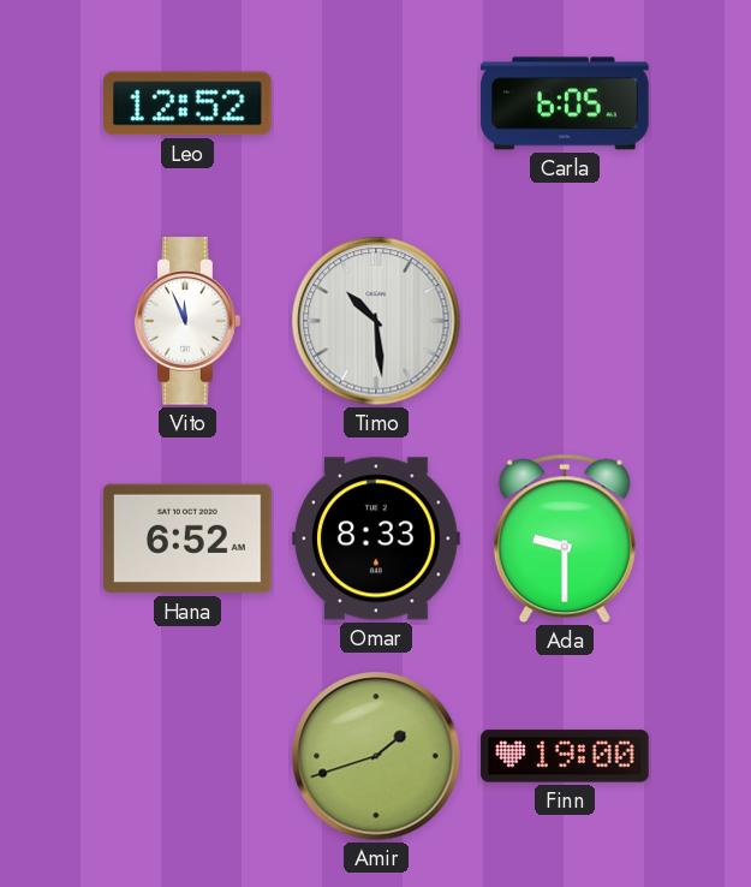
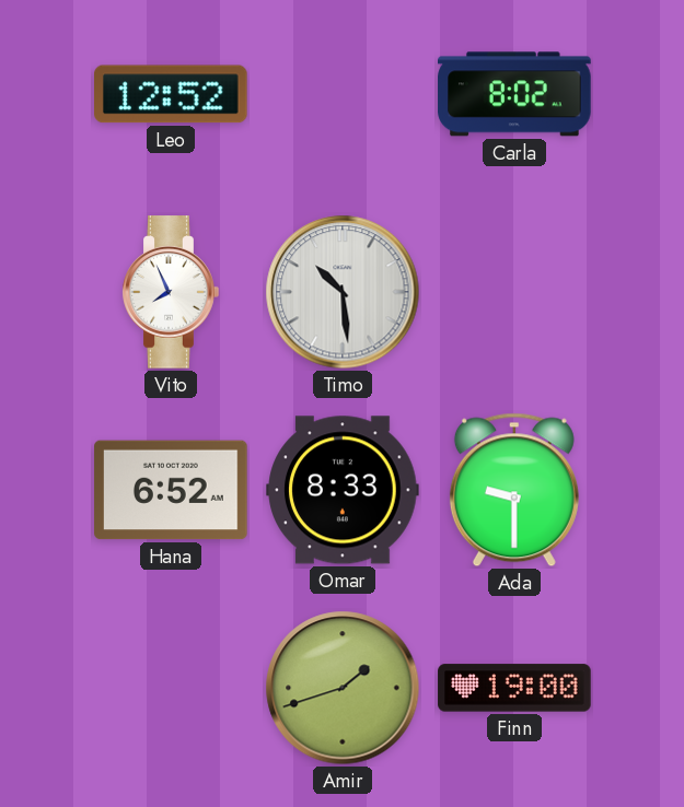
Carla: 6:05 -> 8:02 (514, 94)
Vito: 11:56 -> 7:56 (171, 292)
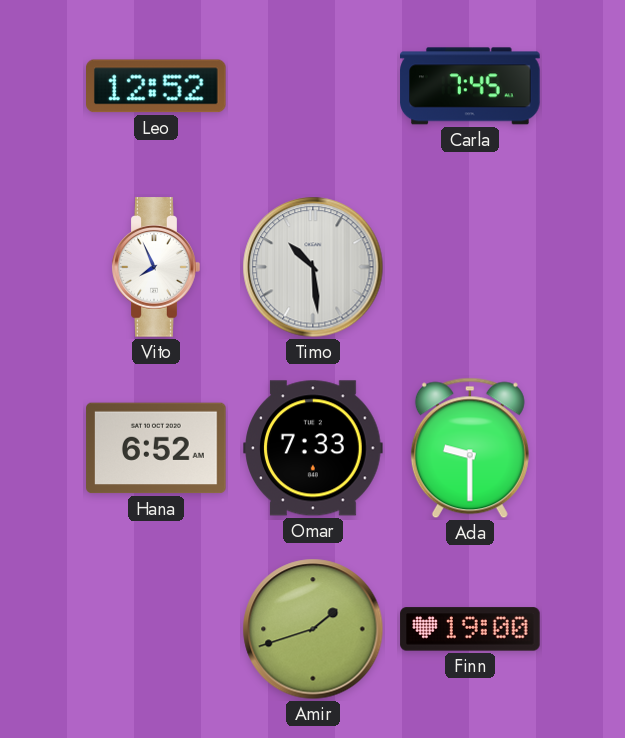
Carla: 8:02 -> 7:45 (470, 86)
Omar: 8:33 -> 7:33 (313, 448)
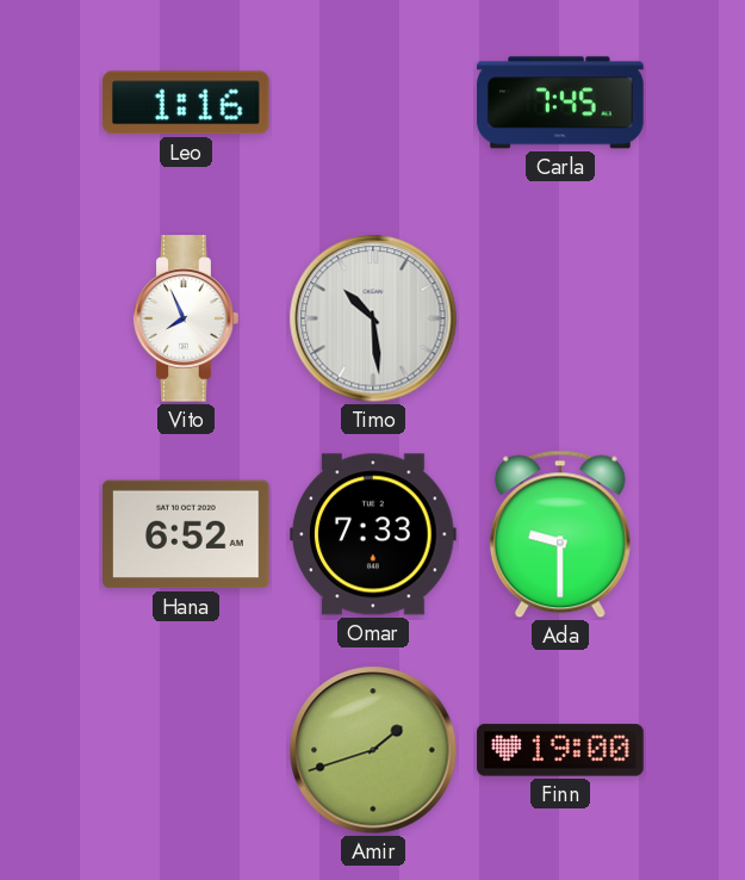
Leo: 12:52 -> 1:16 (187, 103)
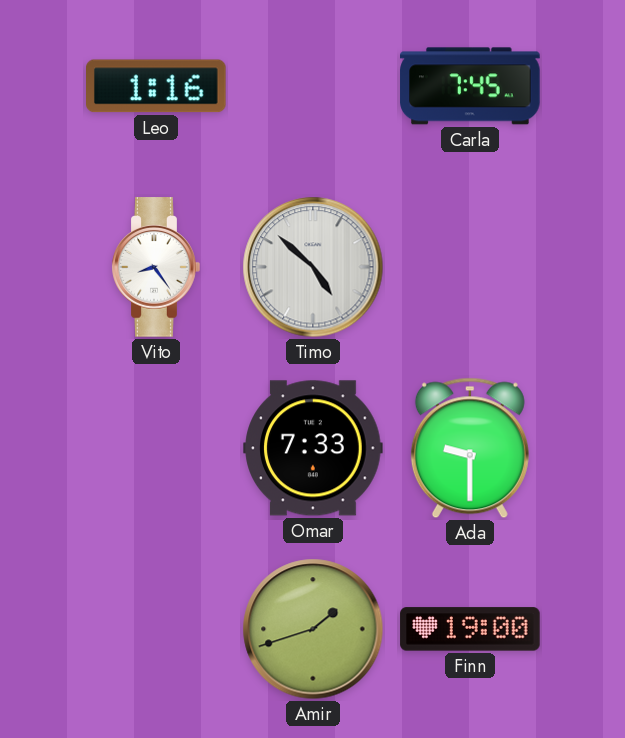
Vito: 7:56 -> 8:24 (156, 267)
Timo: 10:29 -> 4:52 (313, 267)
Hana: 6:52 -> none (186, 534)
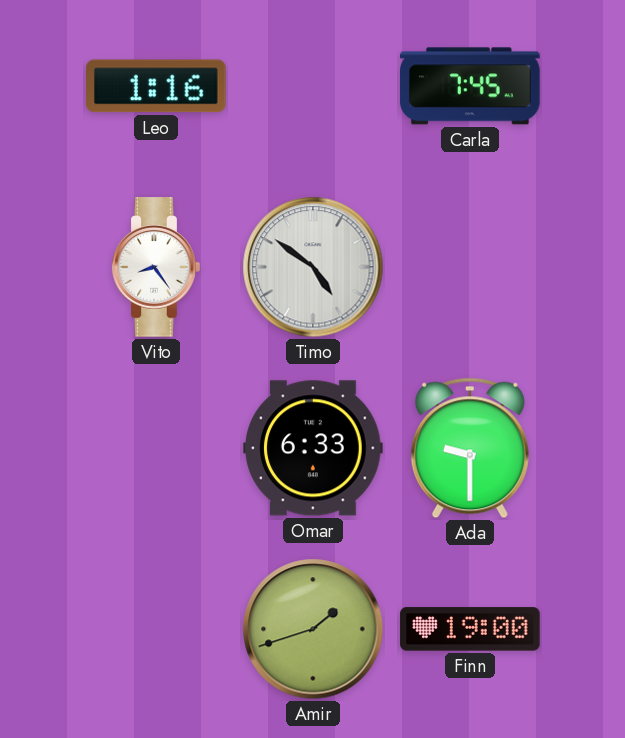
Timo: 4:52 -> 4:51 (313, 267)
Omar: 7:33 -> 6:33 (313, 448)
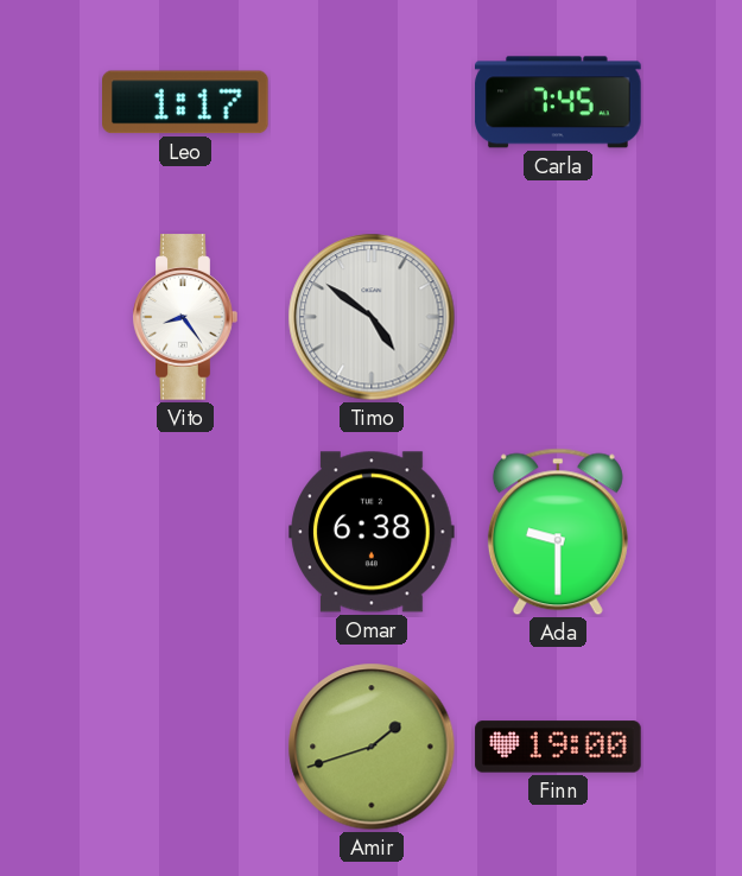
Leo: 1:16 -> 1:17 (186, 102)
Omar: 6:33 -> 6:38 (372, 532)
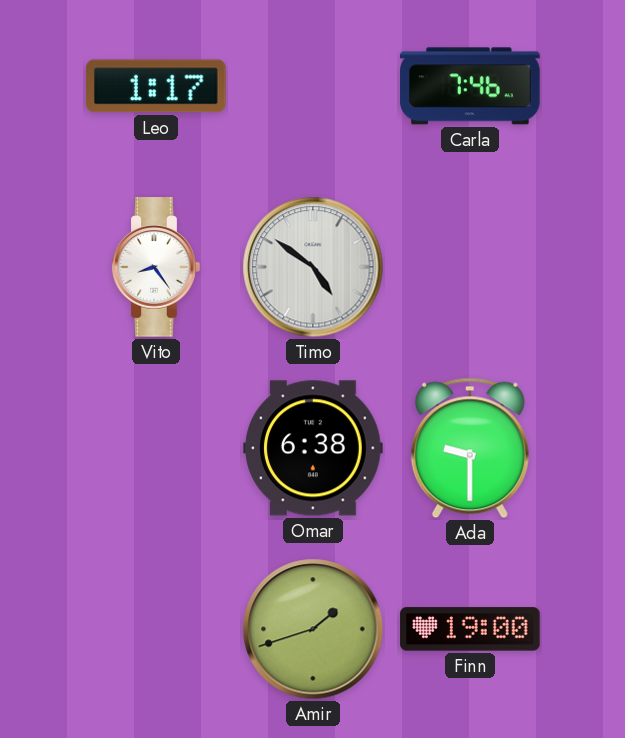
Carla: 7:45 -> 7:46 (470, 86)
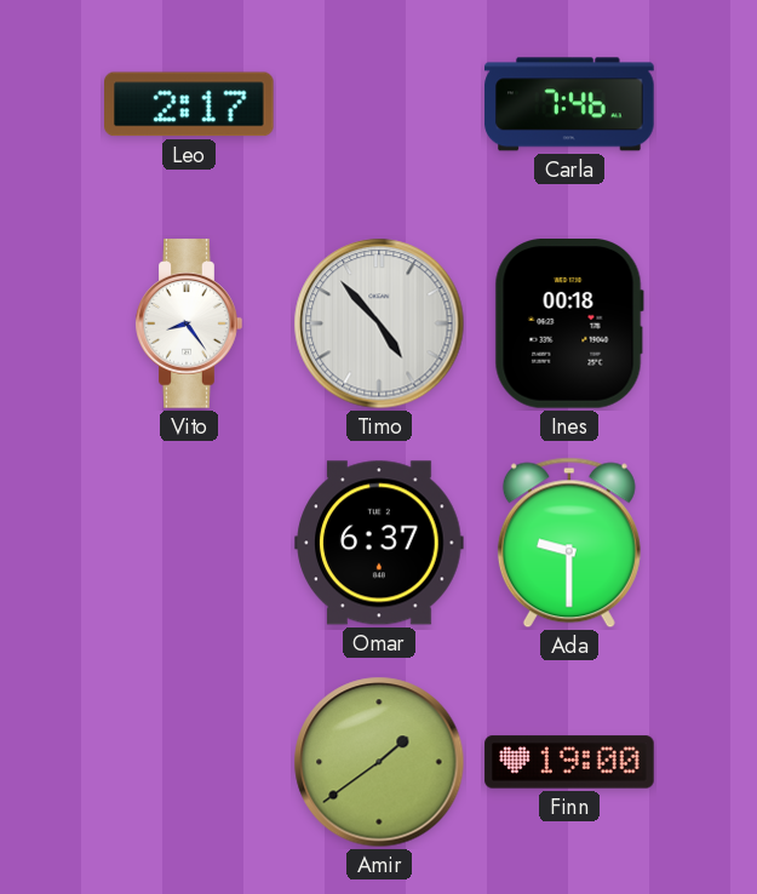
Leo: 1:17 -> 2:17 (190, 104)
Timo: 4:51 -> 4:53 (379, 323)
Ines: none -> 00:18 (569, 325)
Omar: 6:38 -> 6:37 (379, 543)
Amir: 1:42 -> 1:39 (379, 762)
